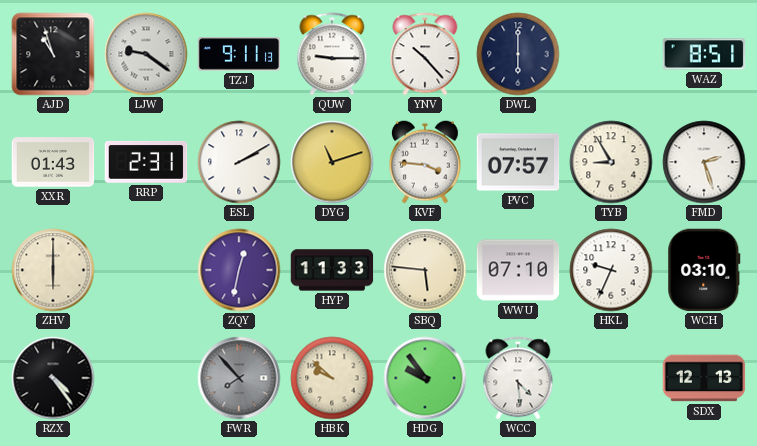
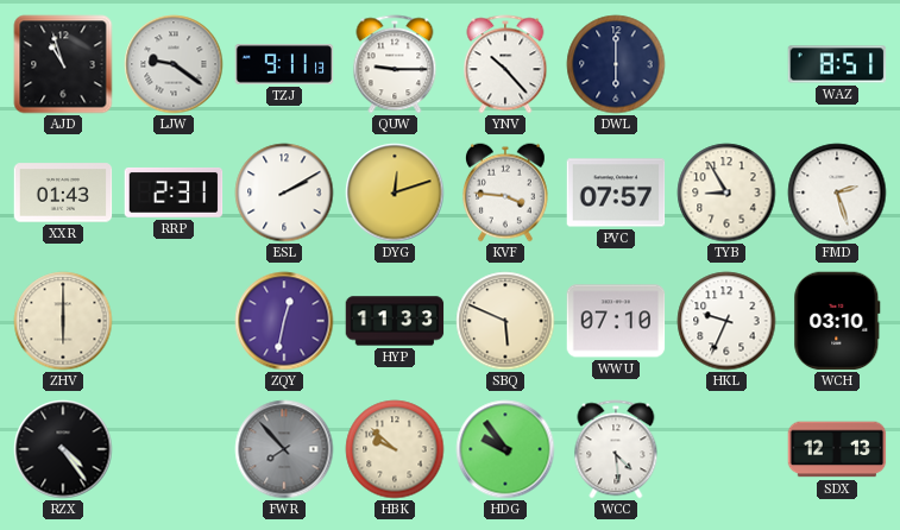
DYG: 11:12 -> 12:12 (395, 193)
SBQ: 5:46 -> 5:49 (505, 321)
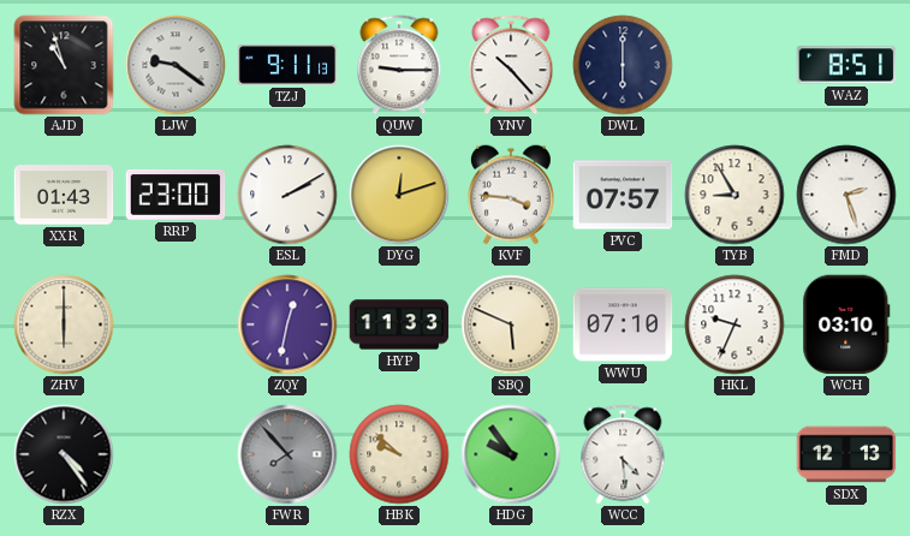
RRP: 2:31 -> 23:00 (176, 195)
